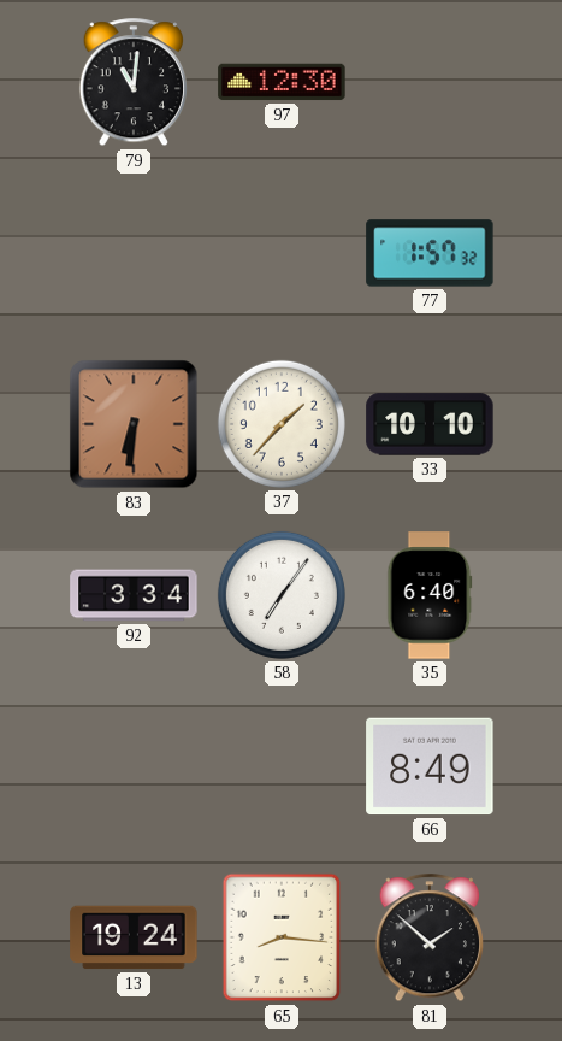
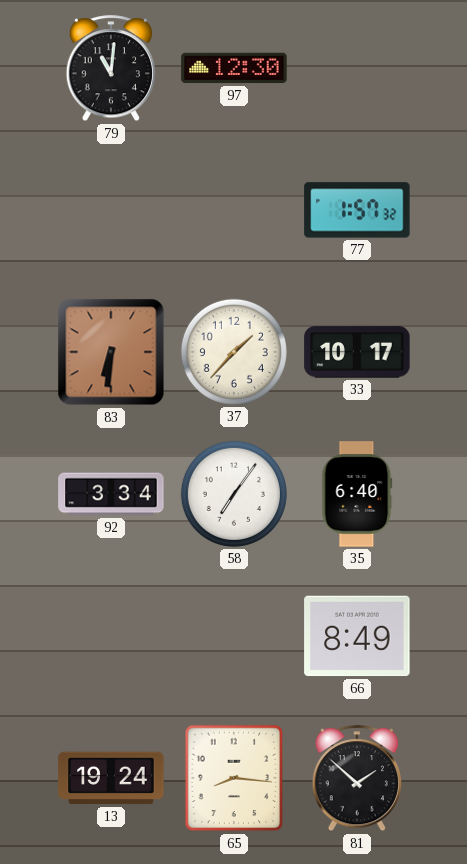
33: 10:10 -> 10:17 (357, 352)
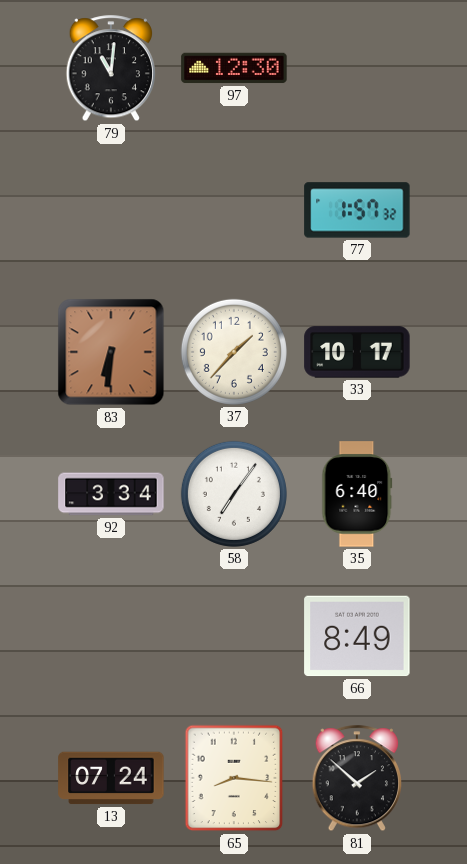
13: 19:24 -> 07:24 (111, 778)
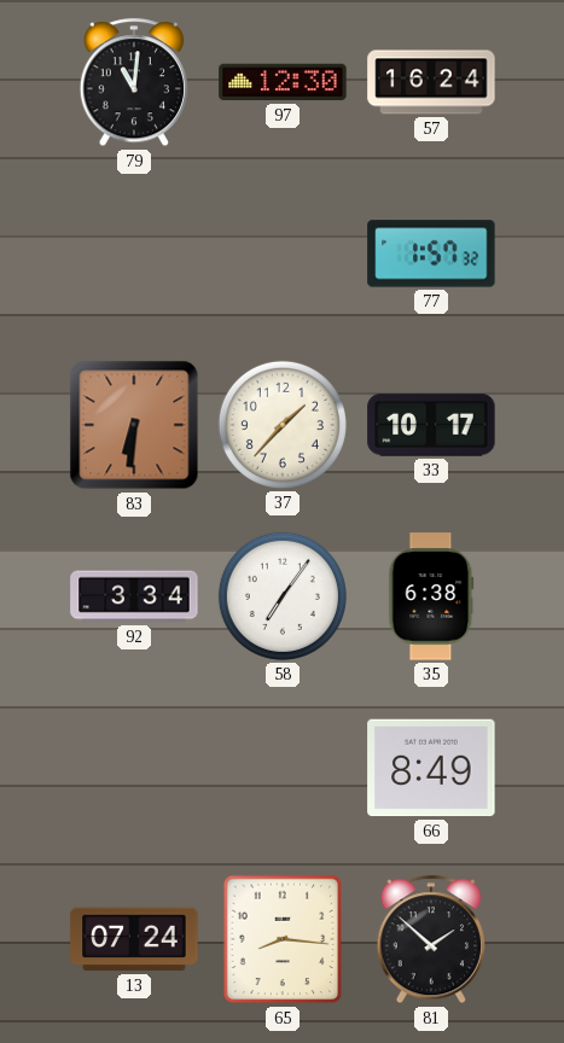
57: none -> 16:24 (431, 82)
35: 6:40 -> 6:38 (431, 596)
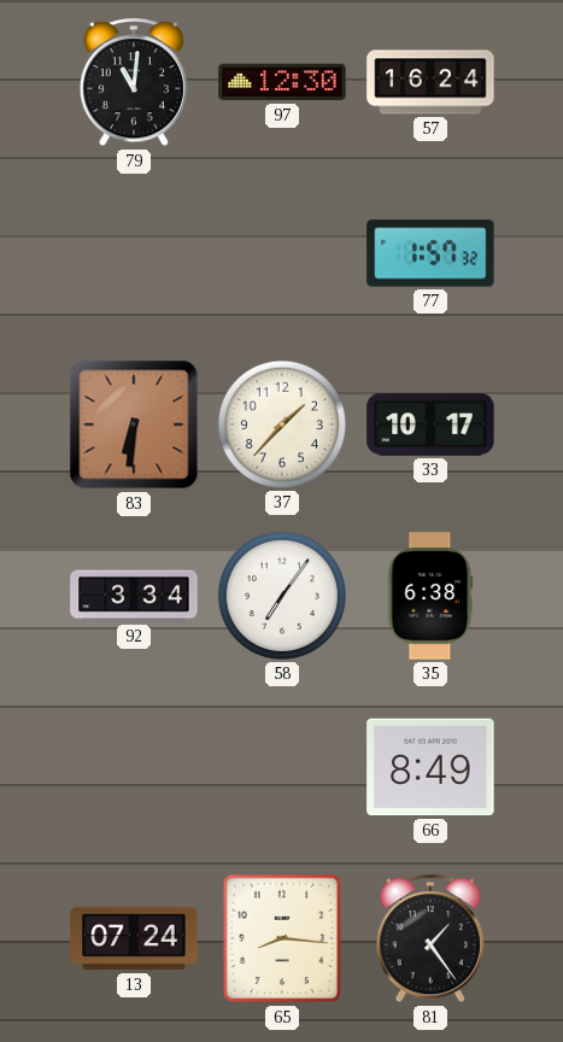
81: 1:52 -> 1:24 (429, 939)
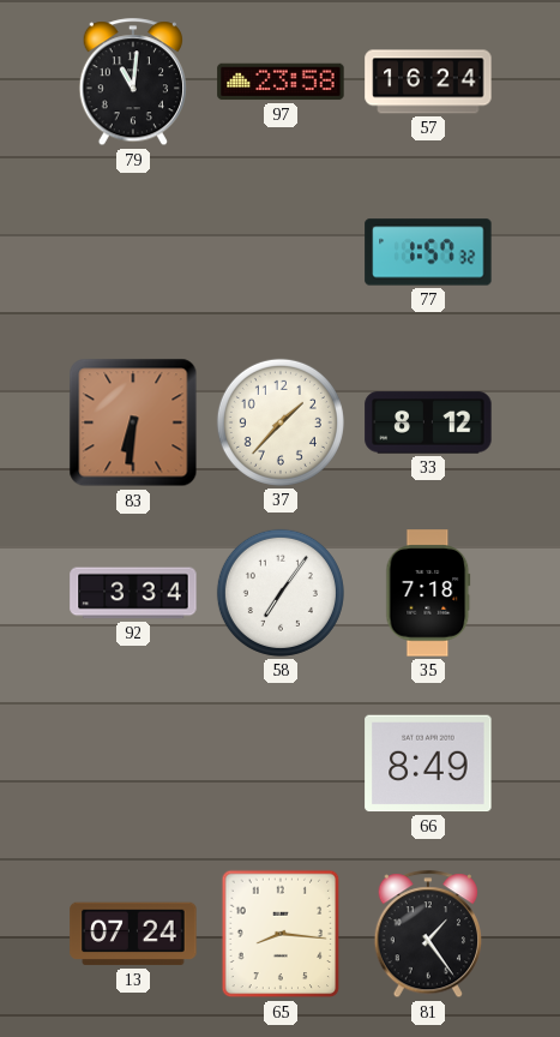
97: 12:30 -> 23:58 (281, 82)
33: 10:17 -> 8:12 (428, 422)
35: 6:38 -> 7:18 (428, 593)
